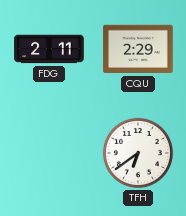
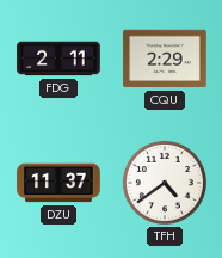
DZU: none -> 11:37 (58, 183)
TFH: 6:39 -> 4:39 (165, 183)
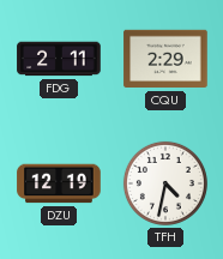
DZU: 11:37 -> 12:19 (59, 183)
TFH: 4:39 -> 4:32 (165, 183)
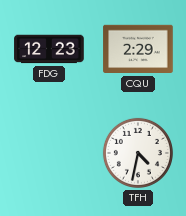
FDG: 2:11 -> 12:23 (49, 49)
DZU: 12:19 -> none (59, 183)
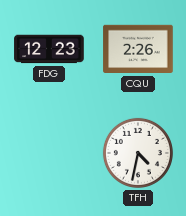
CQU: 2:29 -> 2:26 (138, 49)
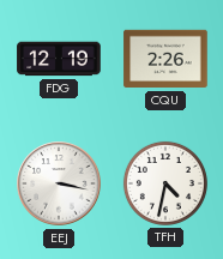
FDG: 12:23 -> 12:19 (59, 59)
EEJ: none -> 3:17 (59, 183)
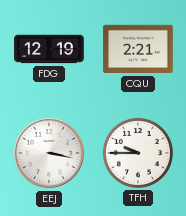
CQU: 2:26 -> 2:21 (138, 49)
TFH: 4:32 -> 9:45 (138, 153)
